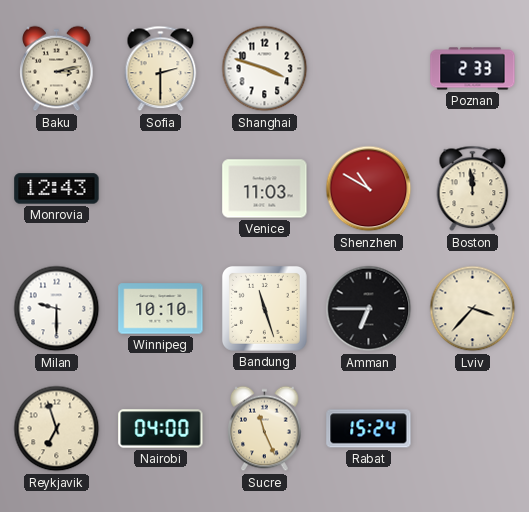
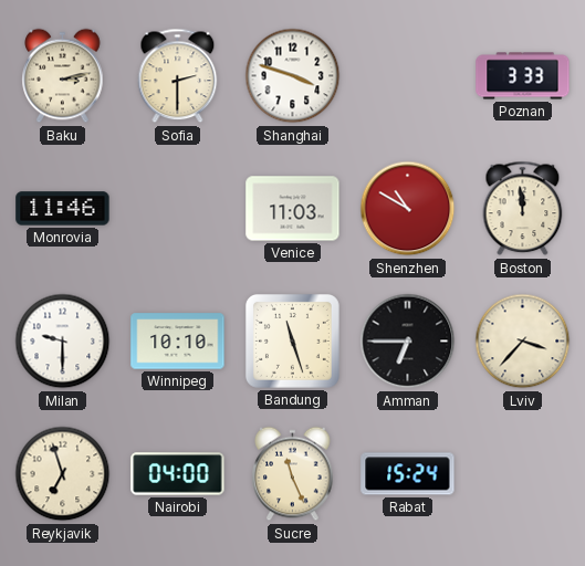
Poznan: 2:33 -> 3:33 (523, 76)
Monrovia: 12:43 -> 11:46 (63, 209)
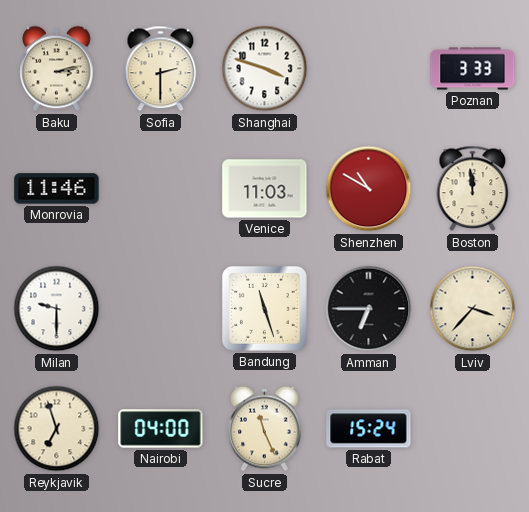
Winnipeg: 10:10 -> none (178, 342)
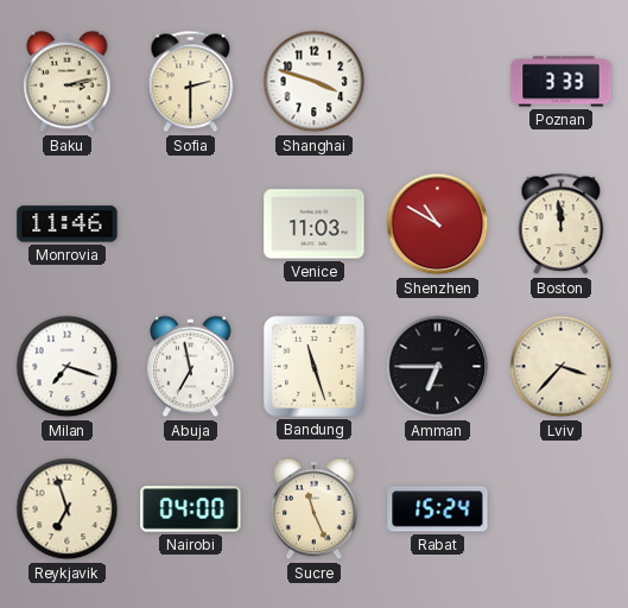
Milan: 9:30 -> 7:18 (68, 367)
Abuja: none -> 6:58 (191, 367)
